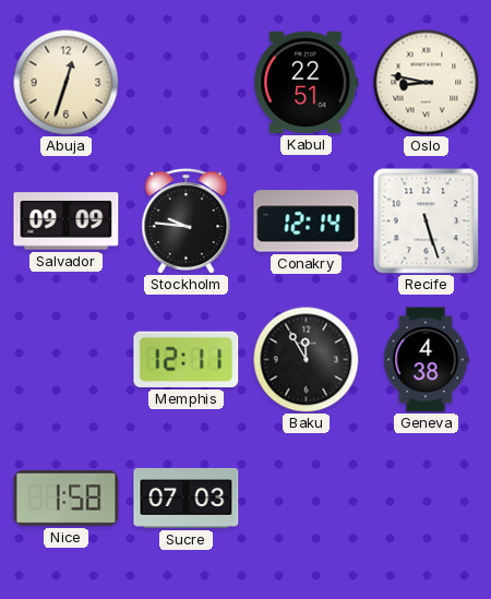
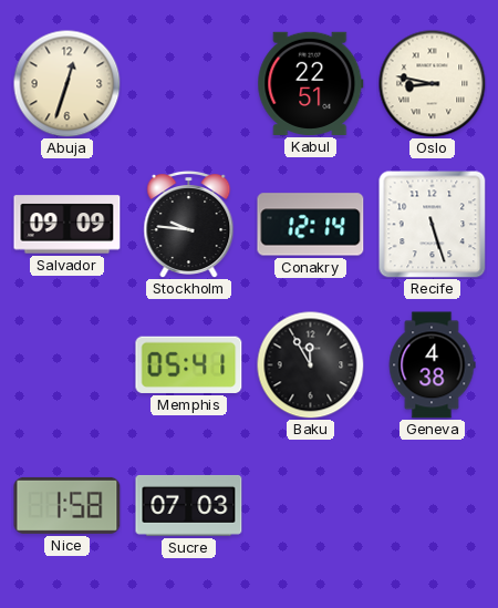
Memphis: 12:11 -> 05:41 (189, 364)
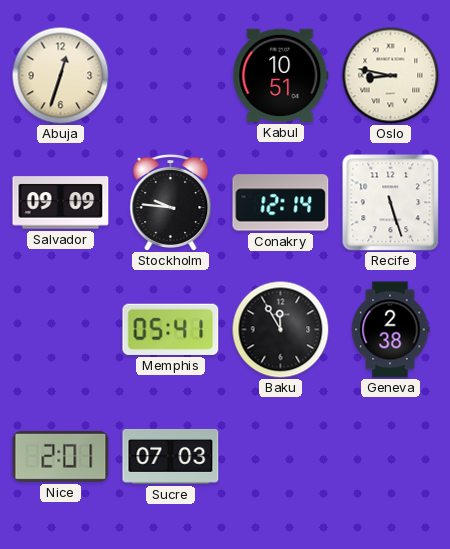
Kabul: 22:51 -> 10:51 (281, 75)
Geneva: 4:38 -> 2:38 (390, 330)
Nice: 1:58 -> 2:01 (61, 456)
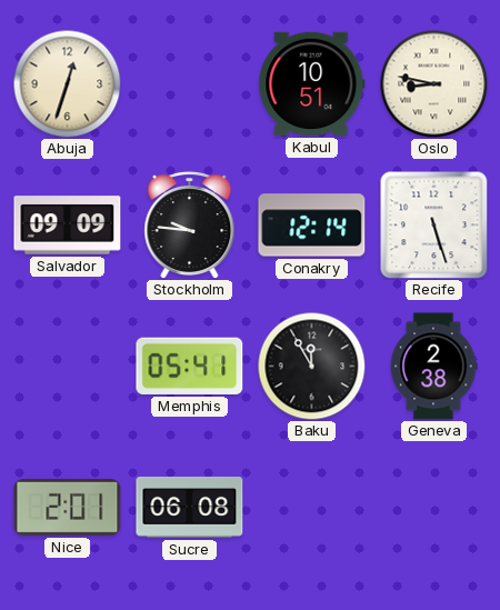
Sucre: 07:03 -> 06:08 (190, 507)
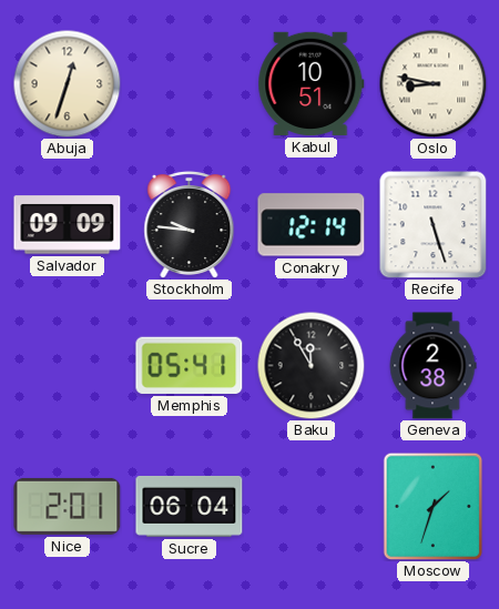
Sucre: 06:08 -> 06:04 (190, 506)
Moscow: none -> 1:33 (434, 506)
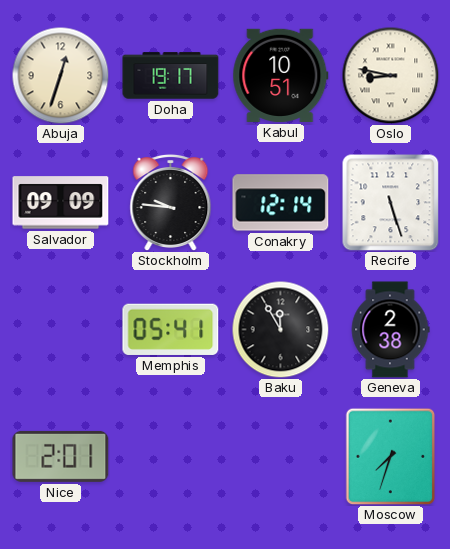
Doha: none -> 19:17 (171, 76)
Sucre: 06:04 -> none (190, 506)
Moscow: 1:33 -> 7:33 (391, 456)
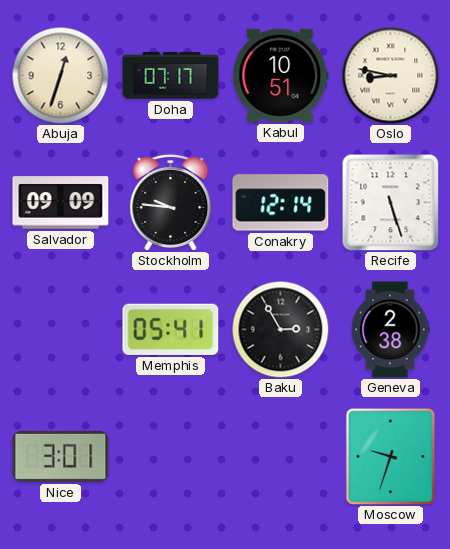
Doha: 19:17 -> 07:17 (171, 76)
Baku: 11:55 -> 2:55 (280, 329)
Nice: 2:01 -> 3:01 (61, 456)
Moscow: 7:33 -> 9:33 (391, 456)
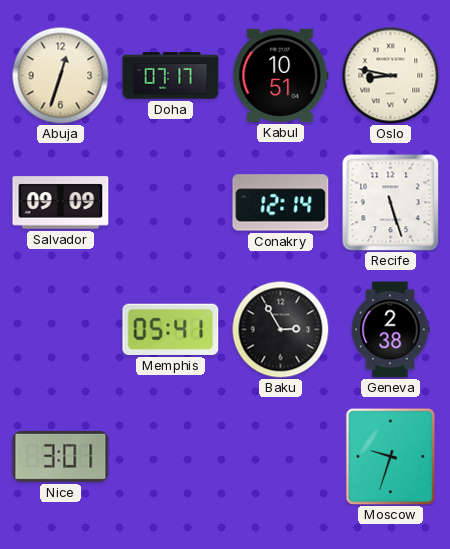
Stockholm: 9:46 -> none (171, 202)
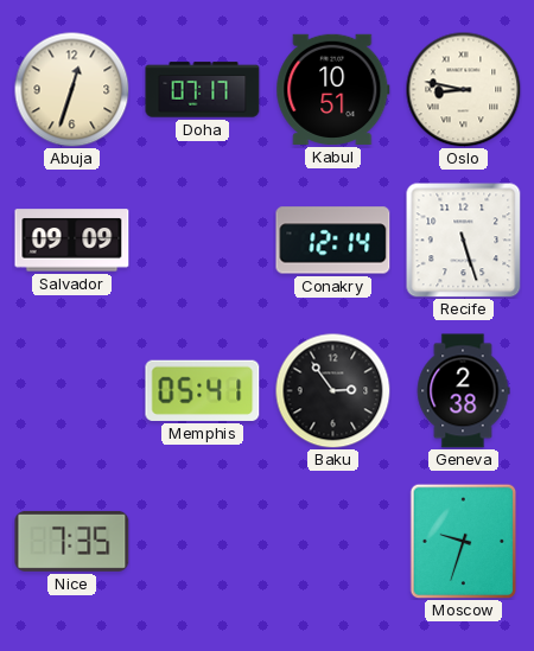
Baku: 2:55 -> 2:54 (332, 390)
Nice: 3:01 -> 7:35 (72, 541)
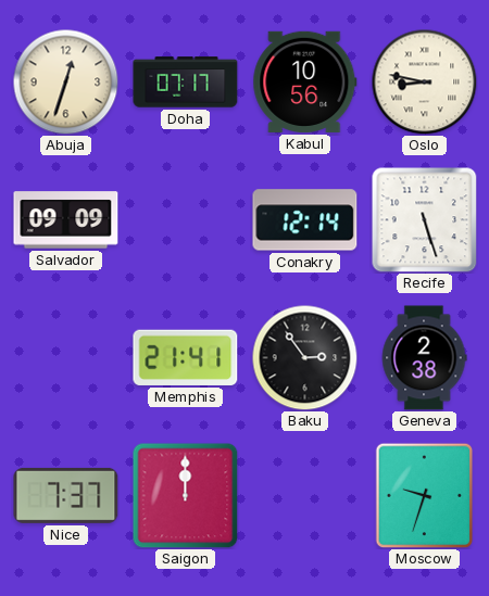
Kabul: 10:51 -> 10:56 (305, 81)
Memphis: 05:41 -> 21:41 (186, 357)
Nice: 7:35 -> 7:37 (66, 495)
Saigon: none -> 12:00 (186, 496)
